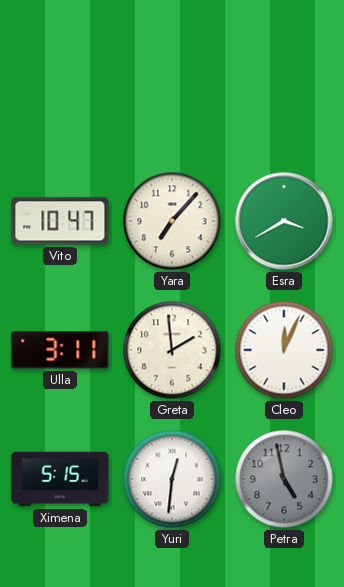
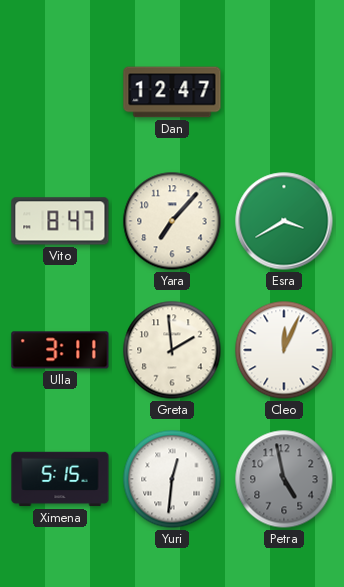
Dan: none -> 12:47 (172, 92)
Vito: 10:47 -> 8:47 (60, 221)
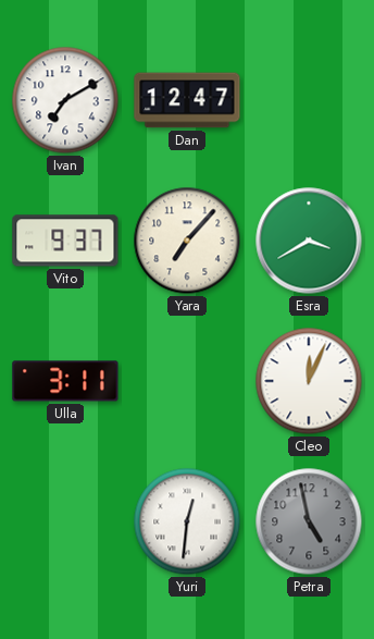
Ivan: none -> 7:10 (65, 100)
Vito: 8:47 -> 9:37 (65, 241)
Greta: 1:59 -> none (172, 350)
Ximena: 5:15 -> none (60, 479)
